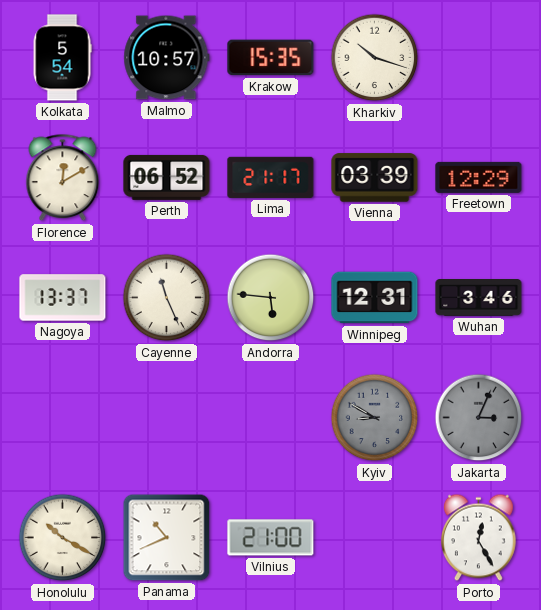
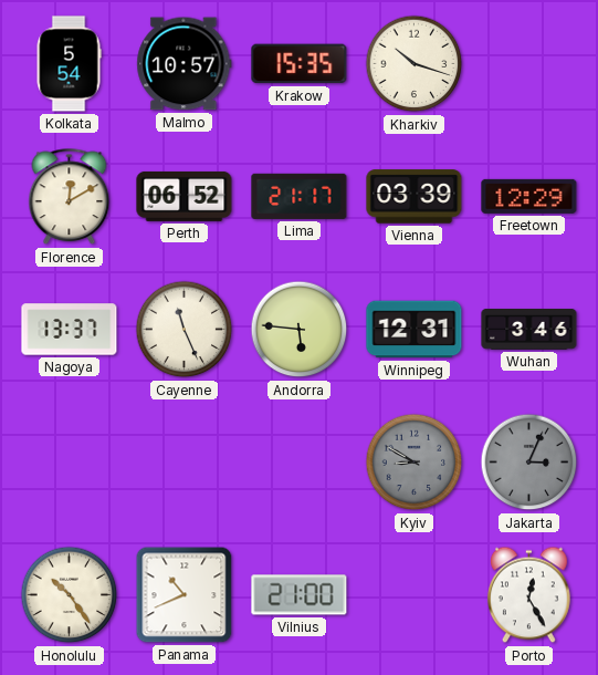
Honolulu: 10:20 -> 10:24 (70, 595)
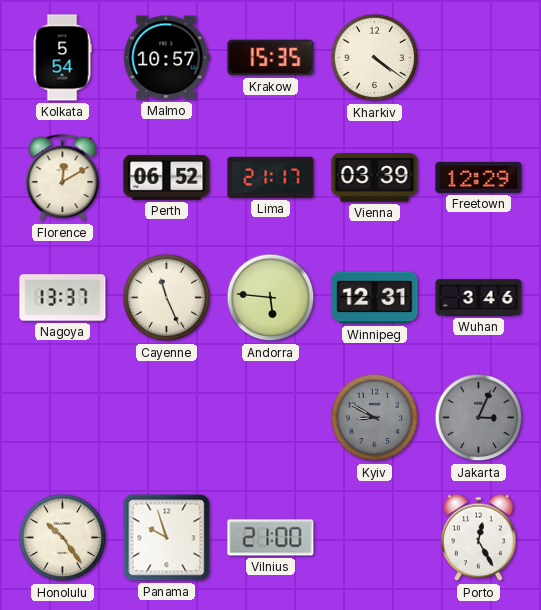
Kharkiv: 10:18 -> 4:21 (375, 58)
Panama: 10:41 -> 9:57 (167, 538)
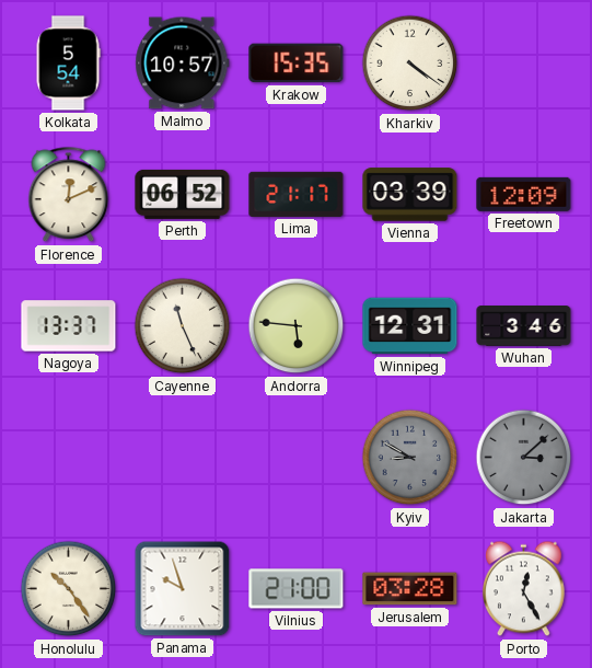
Florence: 12:10 -> 12:11 (69, 195)
Freetown: 12:29 -> 12:09 (524, 194)
Jakarta: 3:04 -> 3:08 (524, 458)
Jerusalem: none -> 03:28 (410, 589)
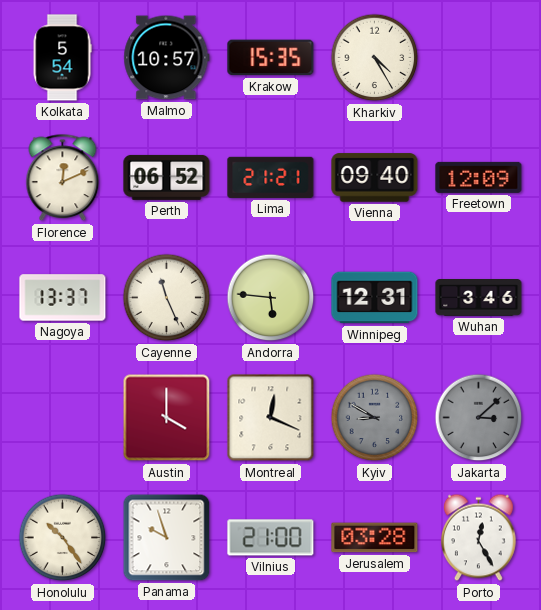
Kharkiv: 4:21 -> 4:25 (375, 58)
Lima: 21:17 -> 21:21 (271, 177)
Vienna: 03:39 -> 09:40 (375, 178)
Austin: none -> 4:00 (167, 418)
Montreal: none -> 12:19 (271, 418)
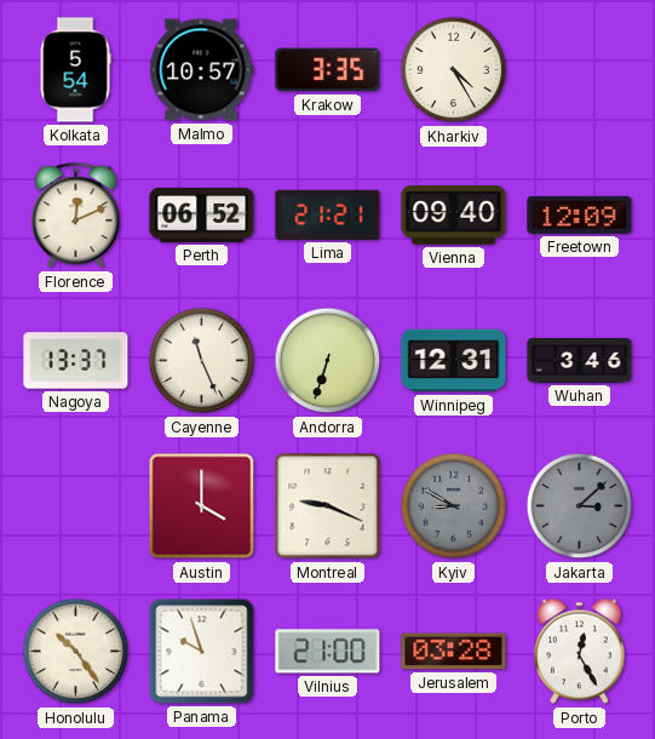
Krakow: 15:35 -> 3:35 (328, 70)
Andorra: 5:46 -> 6:33 (328, 361)
Montreal: 12:19 -> 9:19 (328, 506)
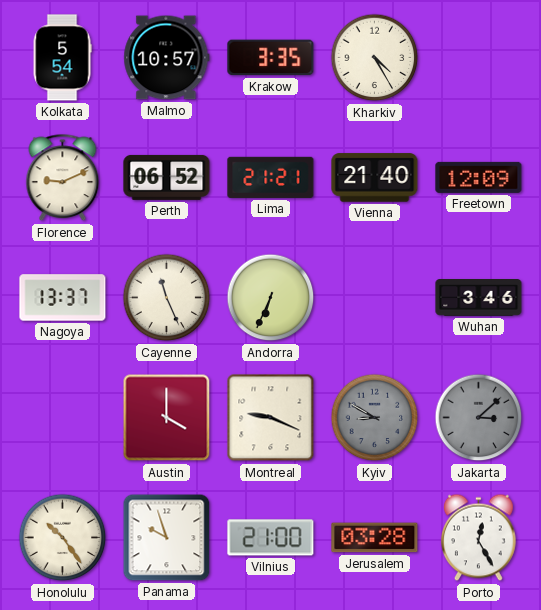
Florence: 12:11 -> 9:11 (63, 178)
Vienna: 09:40 -> 21:40 (375, 178)
Andorra: 6:33 -> 6:34 (271, 298)
Winnipeg: 12:31 -> none (454, 361)
